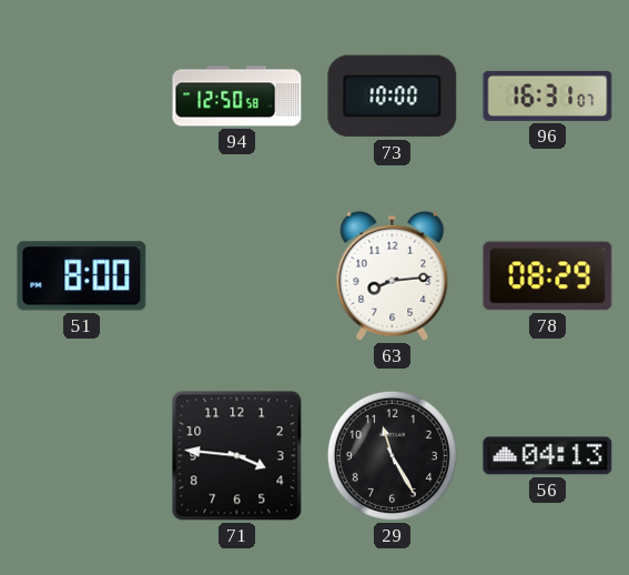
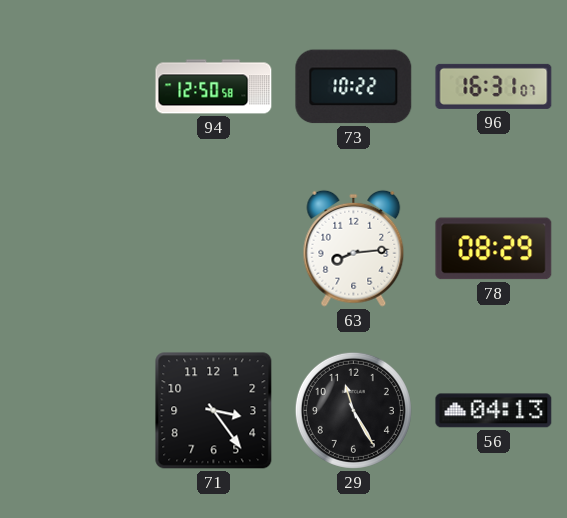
73: 10:00 -> 10:22 (354, 87)
51: 8:00 -> none (82, 276)
71: 3:46 -> 3:24 (214, 411)
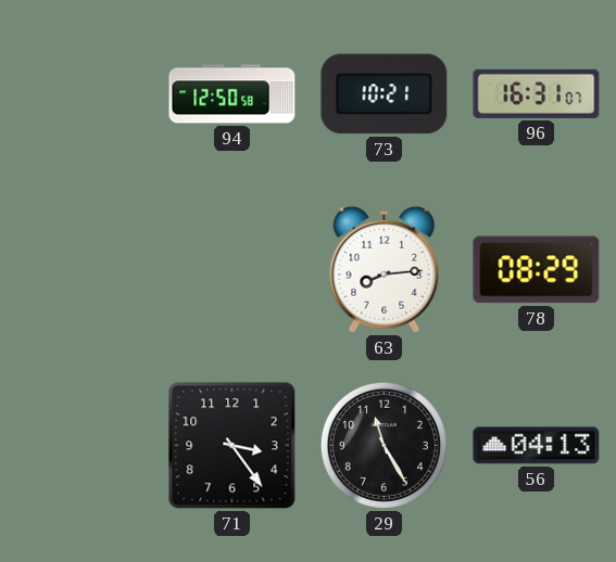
73: 10:22 -> 10:21 (385, 94)
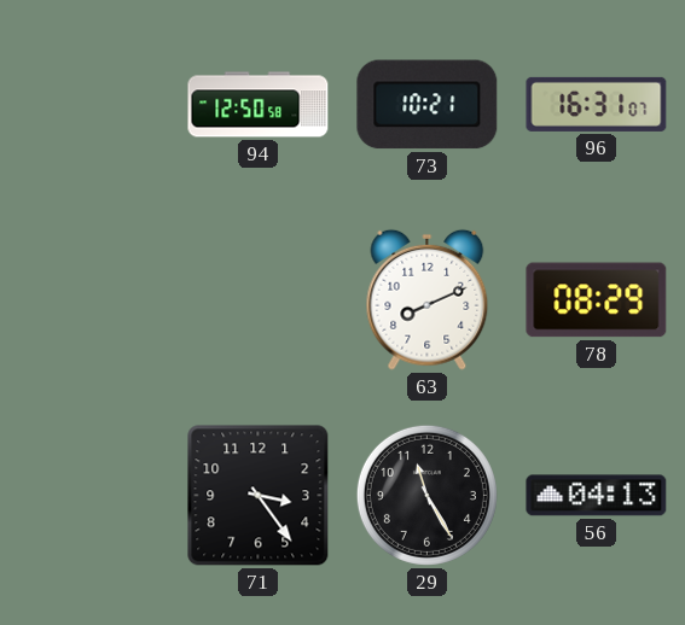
63: 8:14 -> 8:11 (428, 299)
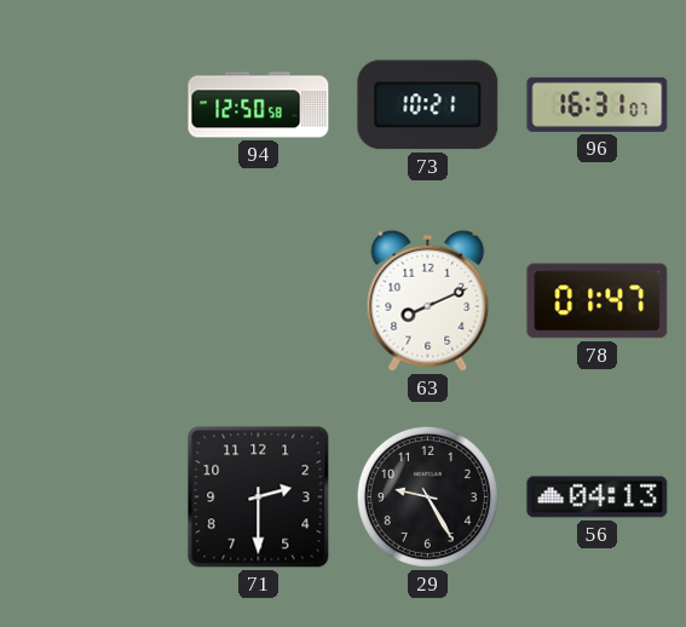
78: 08:29 -> 01:47 (598, 301)
71: 3:24 -> 2:30 (259, 497)
29: 11:25 -> 9:25 (427, 496)
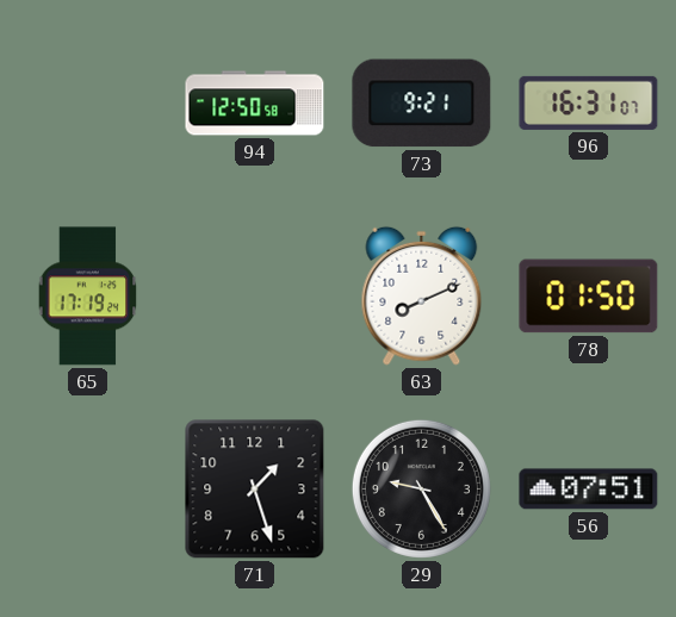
73: 10:21 -> 9:21 (422, 104)
65: none -> 17:19 (88, 297)
78: 01:47 -> 01:50 (589, 297)
71: 2:30 -> 1:27 (255, 490)
56: 04:13 -> 07:51 (589, 490)
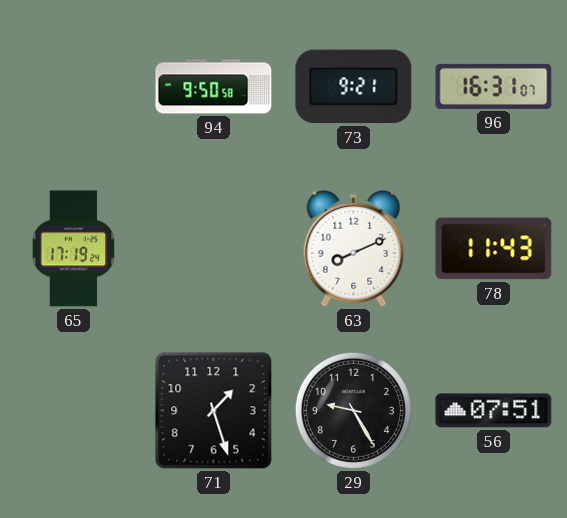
94: 12:50 -> 9:50 (214, 87)
78: 01:50 -> 11:43 (494, 249)
